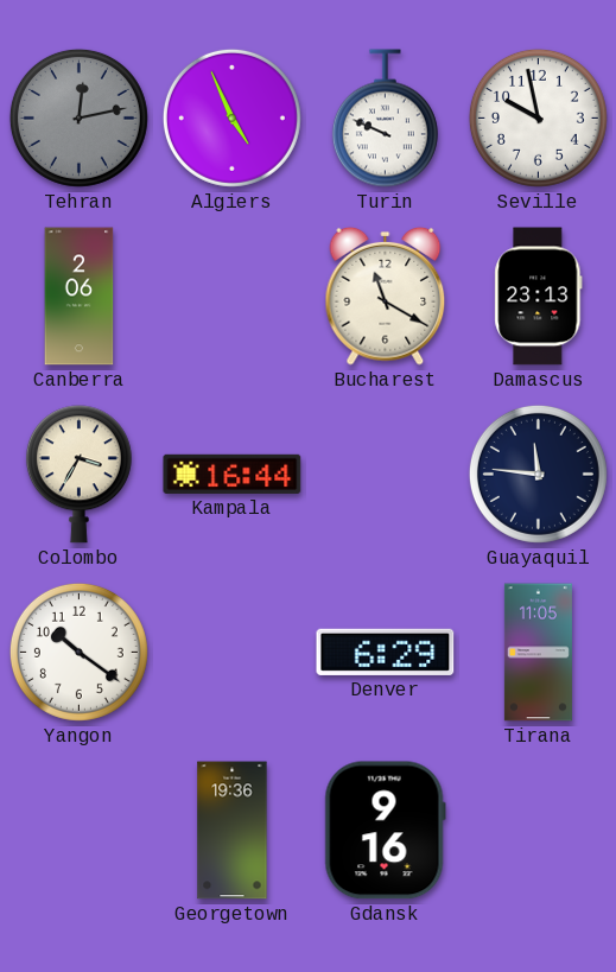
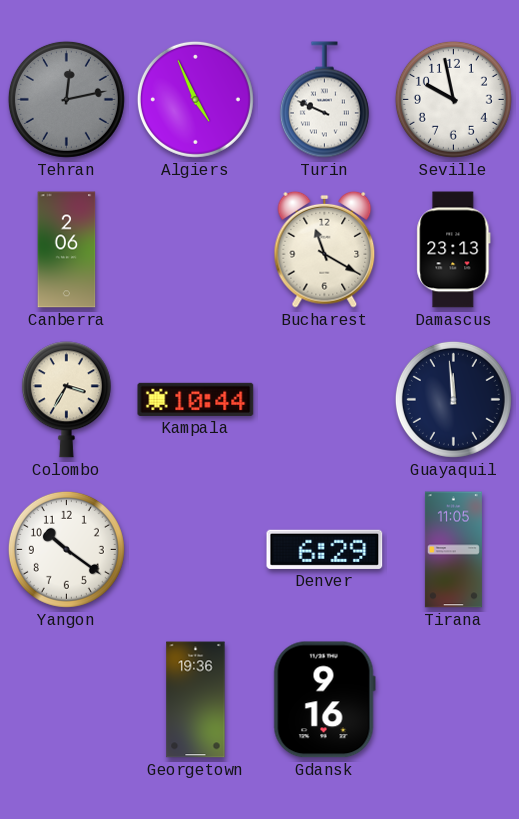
Kampala: 16:44 -> 10:44 (196, 399)
Guayaquil: 11:46 -> 11:59 (453, 399)
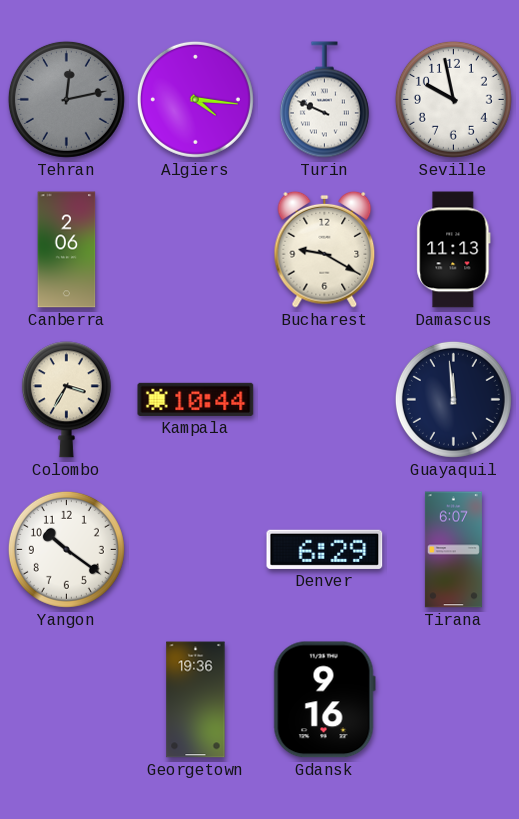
Algiers: 4:56 -> 4:16 (195, 99)
Bucharest: 11:20 -> 9:20 (325, 249)
Damascus: 23:13 -> 11:13 (454, 250)
Tirana: 11:05 -> 6:07 (453, 550)
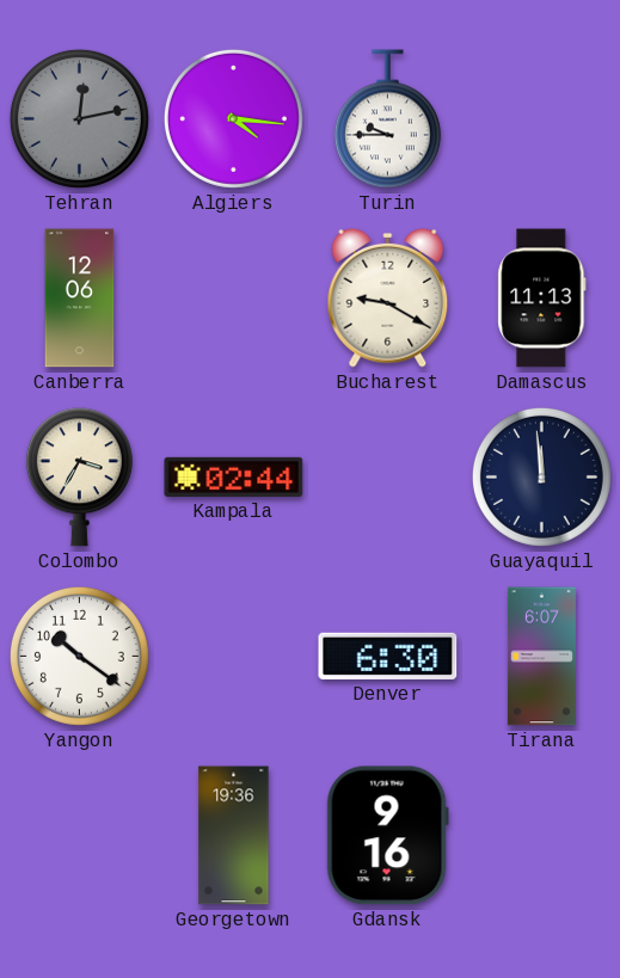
Turin: 9:49 -> 9:45 (387, 119)
Seville: 9:58 -> none (453, 99)
Canberra: 2:06 -> 12:06 (80, 299)
Kampala: 10:44 -> 02:44 (234, 476)
Denver: 6:29 -> 6:30 (388, 656)
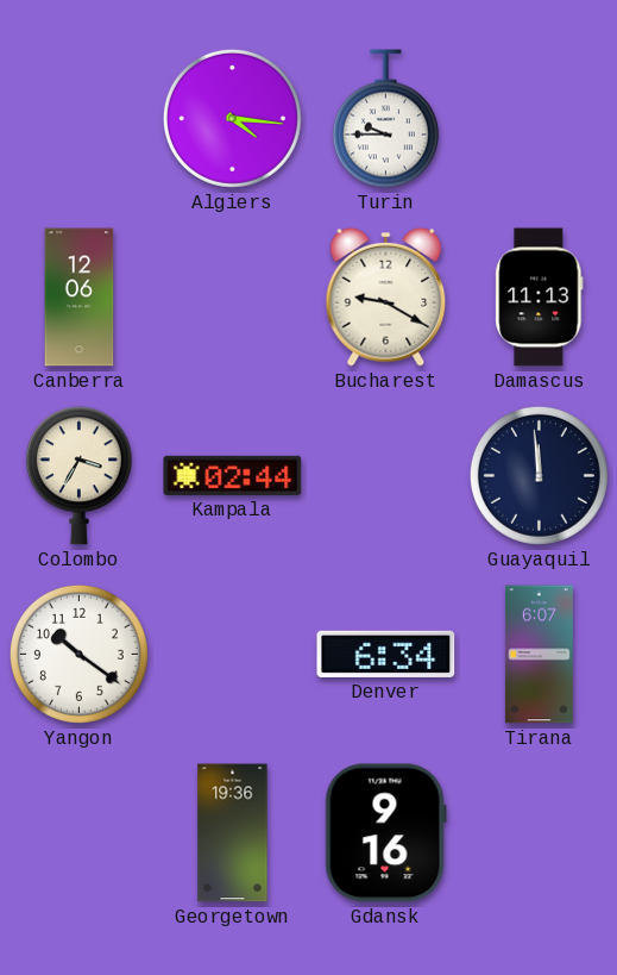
Tehran: 12:13 -> none (79, 118)
Denver: 6:30 -> 6:34 (386, 654)
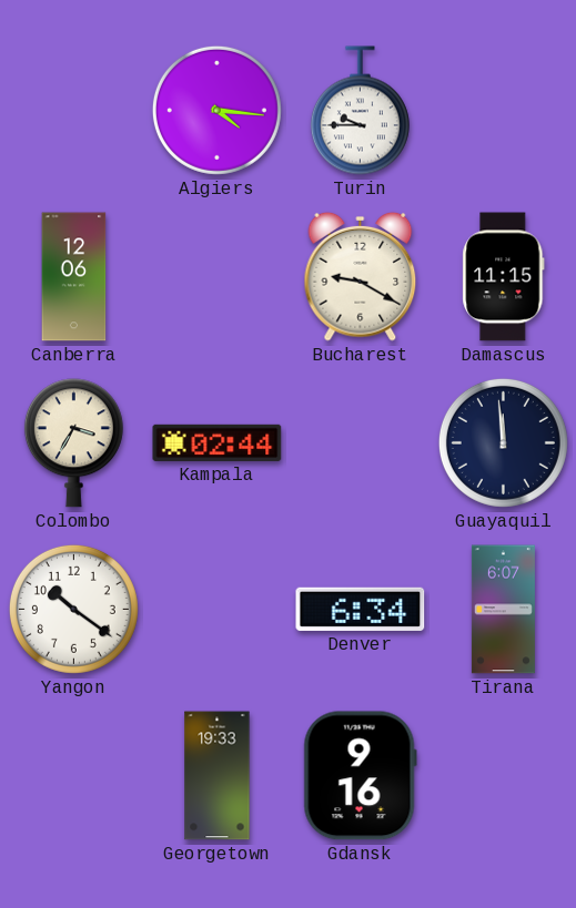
Damascus: 11:13 -> 11:15 (504, 277)
Georgetown: 19:36 -> 19:33 (218, 776)
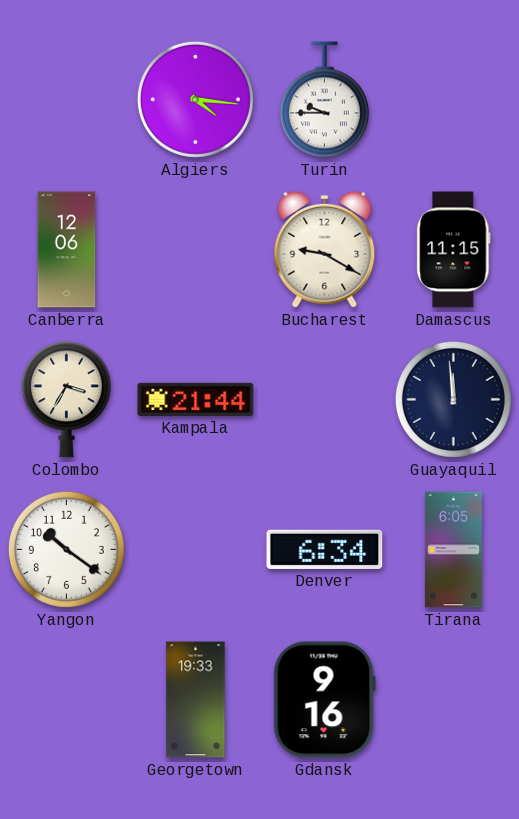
Kampala: 02:44 -> 21:44 (196, 399)
Tirana: 6:07 -> 6:05 (453, 550)
